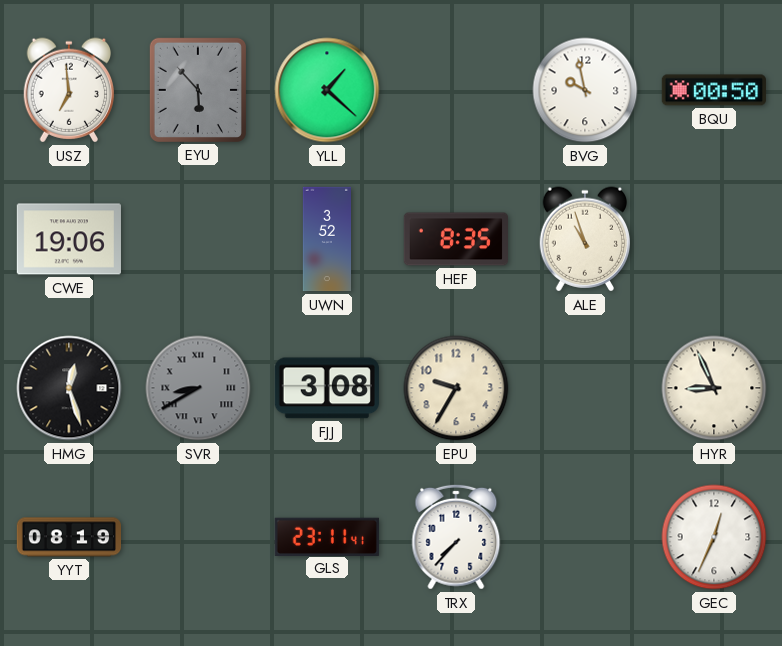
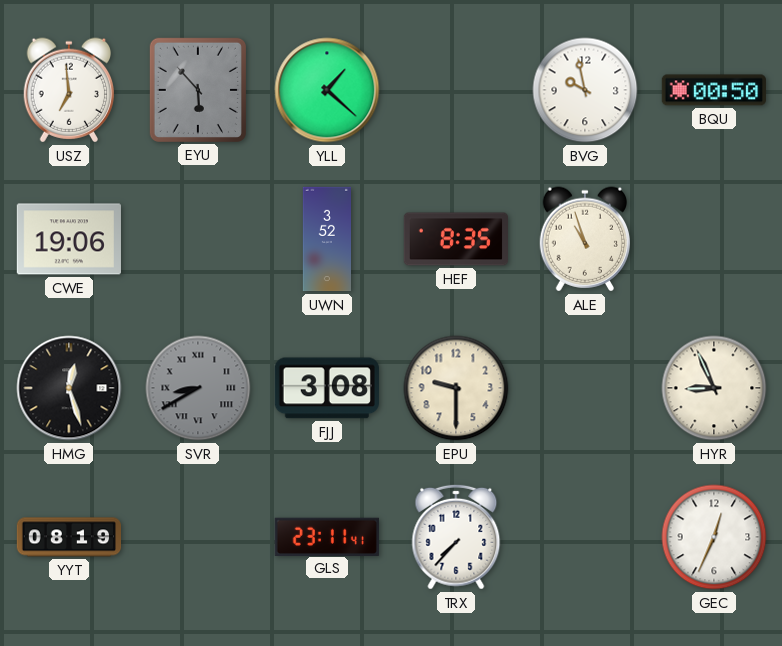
EPU: 9:35 -> 9:30 (456, 388)
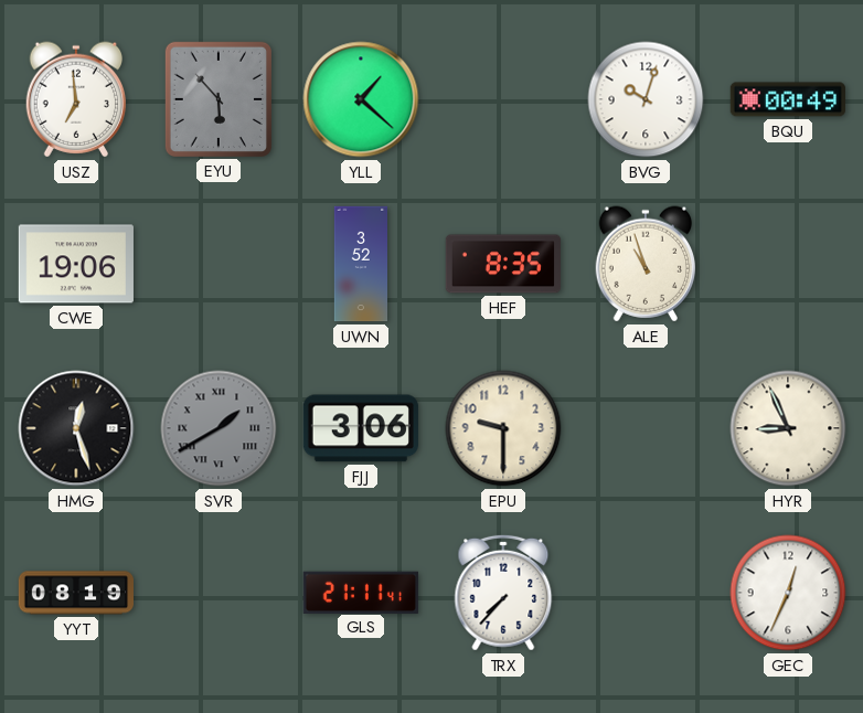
BVG: 9:58 -> 10:03 (646, 99)
BQU: 00:50 -> 00:49 (788, 99)
SVR: 8:40 -> 1:40 (219, 428)
FJJ: 3:08 -> 3:06 (361, 428)
GLS: 23:11 -> 21:11 (361, 592)
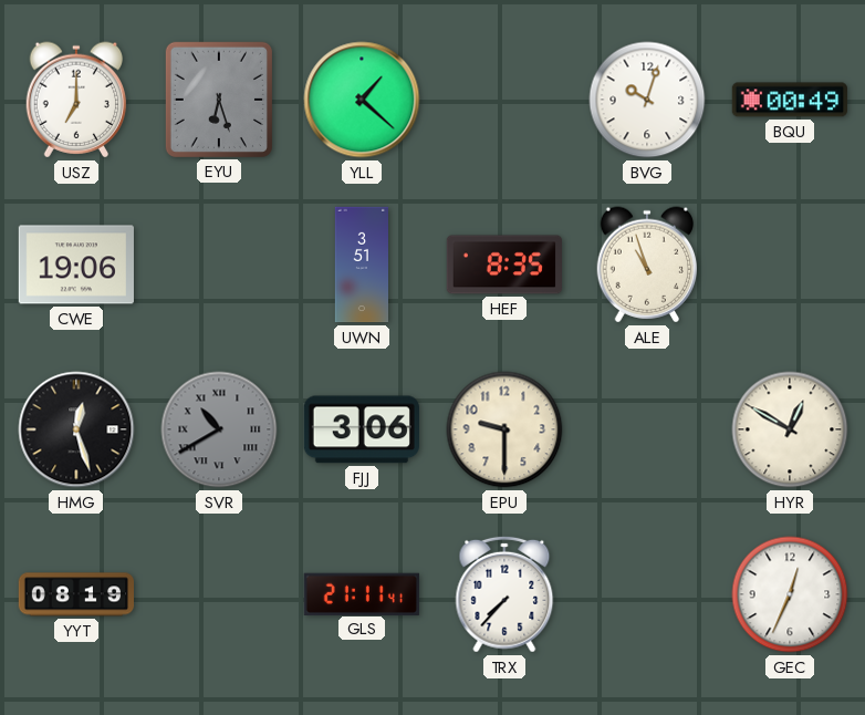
USZ: 6:59 -> 7:00 (76, 100)
EYU: 5:53 -> 6:27 (219, 100)
UWN: 3:52 -> 3:51 (361, 265)
SVR: 1:40 -> 10:40 (219, 429)
HYR: 8:56 -> 12:50 (790, 429)
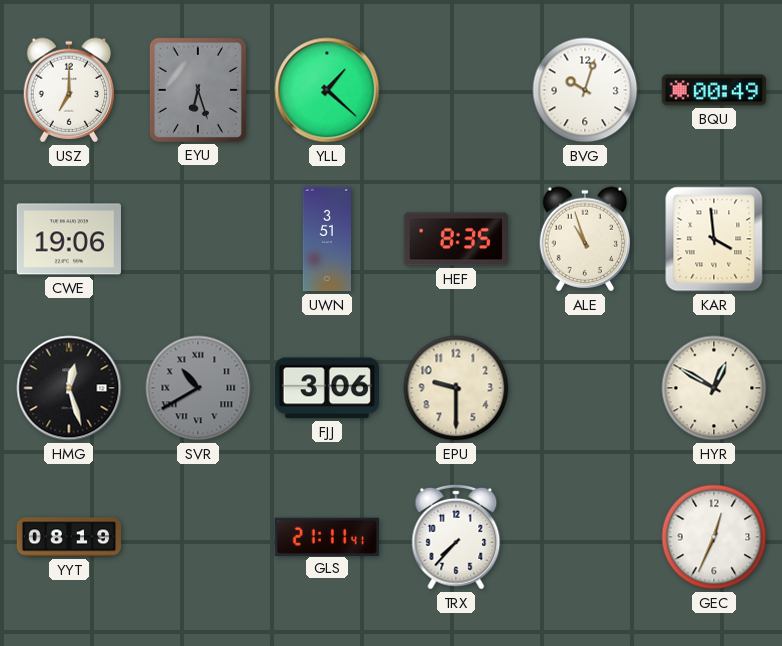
KAR: none -> 3:59 (714, 239)
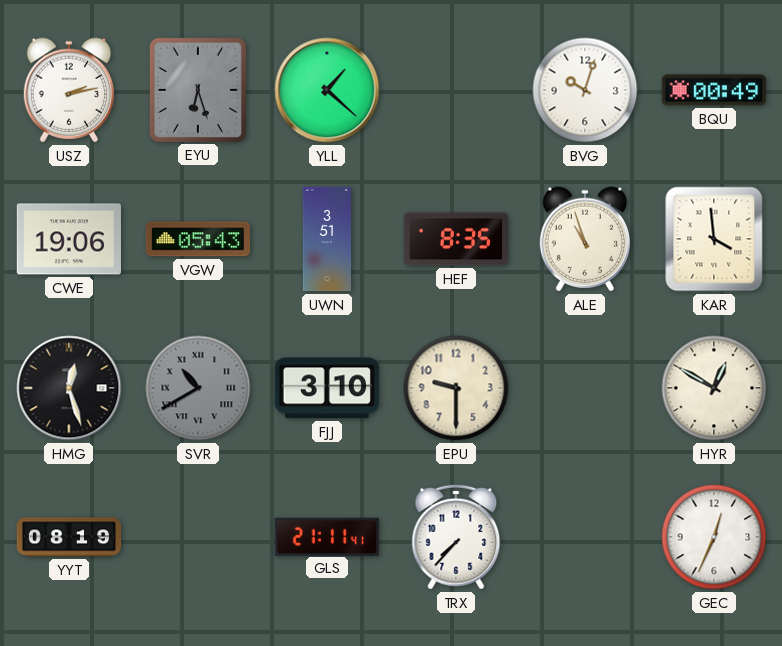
USZ: 7:00 -> 2:13 (69, 90)
VGW: none -> 05:43 (198, 239)
FJJ: 3:06 -> 3:10 (327, 388)
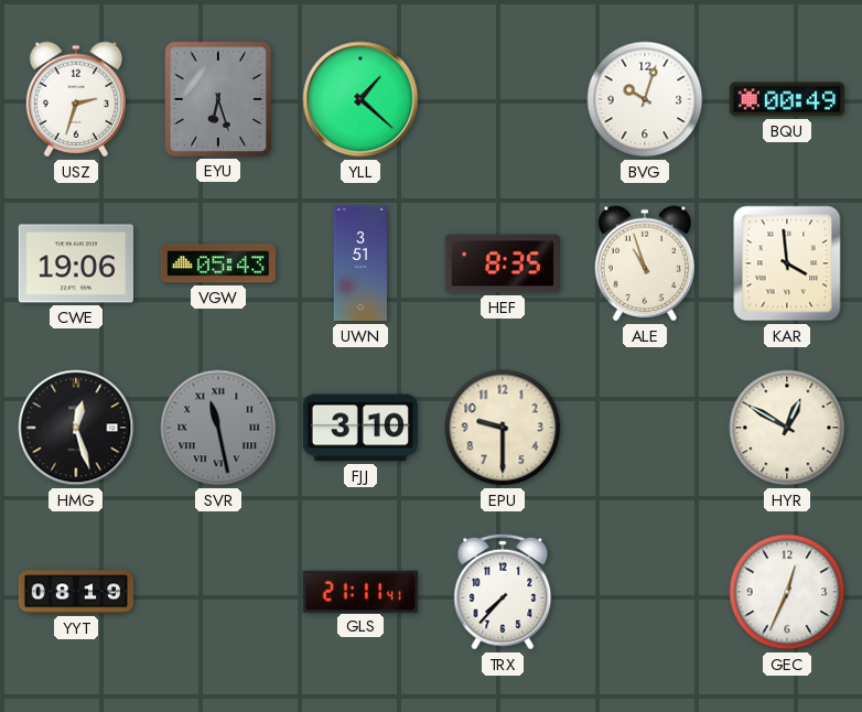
USZ: 2:13 -> 2:33 (76, 99)
SVR: 10:40 -> 11:28 (218, 428)
